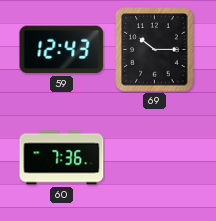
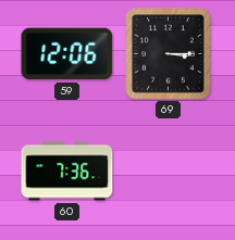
59: 12:43 -> 12:06 (67, 54)
69: 10:15 -> 3:15 (169, 54)
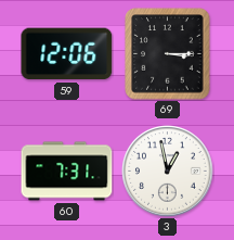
60: 7:36 -> 7:31 (67, 172)
3: none -> 12:58 (168, 172)
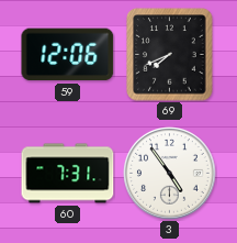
69: 3:15 -> 7:41 (170, 55)
3: 12:58 -> 4:54 (170, 174)
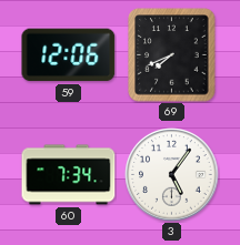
60: 7:31 -> 7:34 (69, 175)
3: 4:54 -> 5:06 (172, 175)
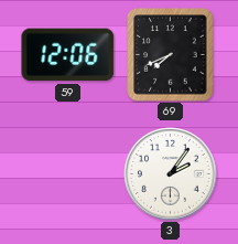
60: 7:34 -> none (69, 175)
3: 5:06 -> 2:06 (171, 174)
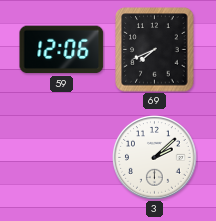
3: 2:06 -> 2:08 (155, 158)
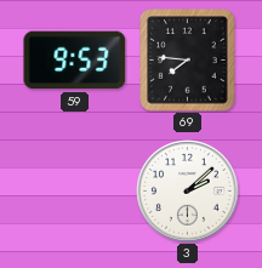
59: 12:06 -> 9:53 (75, 61)
69: 7:41 -> 7:46 (188, 61)
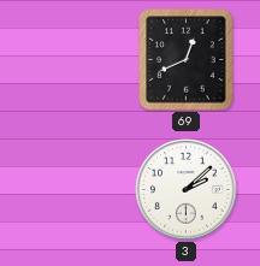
59: 9:53 -> none (75, 61)
69: 7:46 -> 12:41 (187, 60)
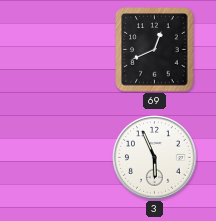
3: 2:08 -> 5:56 (155, 158)
